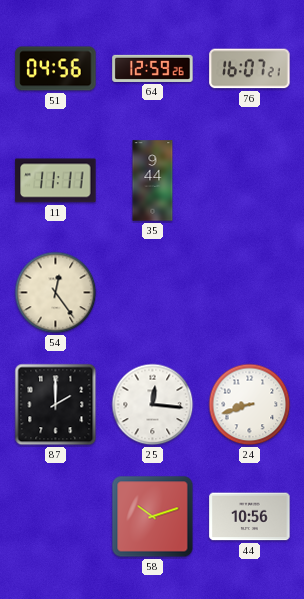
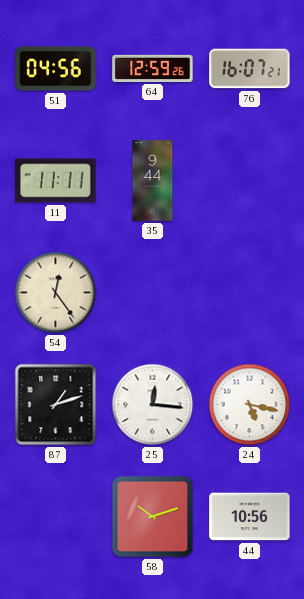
87: 2:00 -> 1:12 (56, 405)
24: 8:42 -> 5:17 (250, 405)
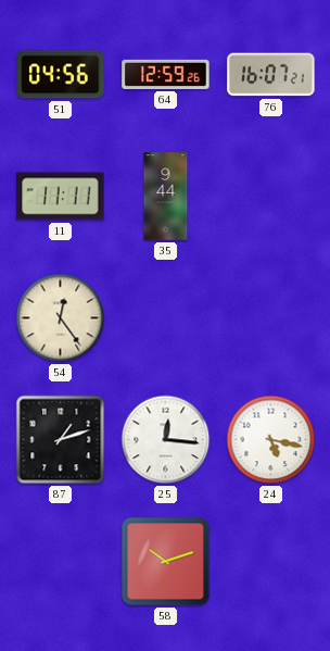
44: 10:56 -> none (250, 517)
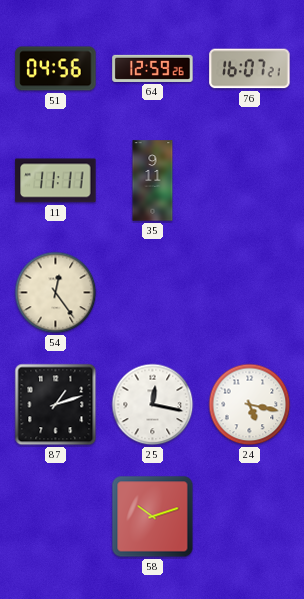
35: 9:44 -> 9:11 (153, 181)
25: 12:16 -> 12:17 (153, 405)
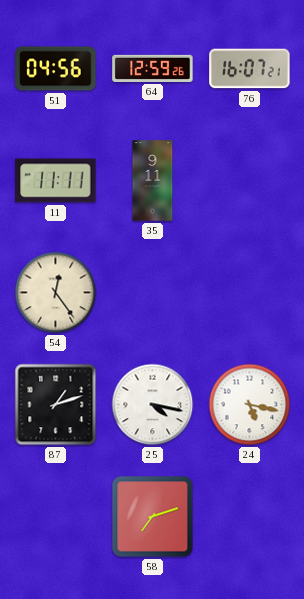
25: 12:17 -> 4:17 (153, 405)
58: 10:12 -> 7:12 (153, 517)
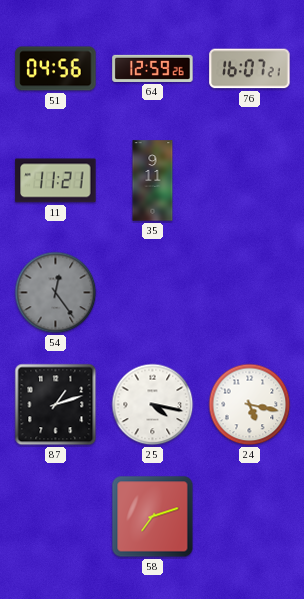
11: 11:11 -> 11:21 (56, 181)
54 dial: cream -> grey (56, 293)
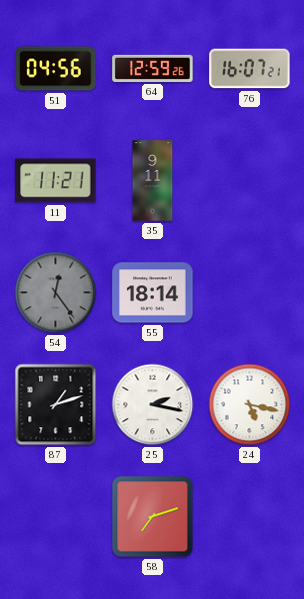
55: none -> 18:14 (153, 293)
25: 4:17 -> 2:17 (153, 405)
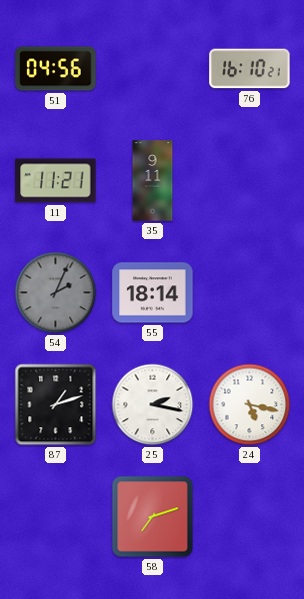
64: 12:59 -> none (153, 68)
76: 16:07 -> 16:10 (250, 69)
54: 12:24 -> 2:04 (56, 293)
